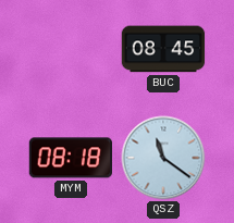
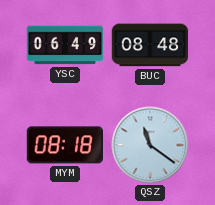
YSC: none -> 06:49 (65, 45)
BUC: 08:45 -> 08:48 (150, 45)
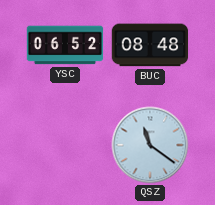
YSC: 06:49 -> 06:52 (65, 45)
MYM: 08:18 -> none (64, 145)
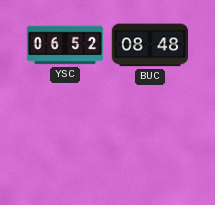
QSZ: 11:21 -> none (150, 145)
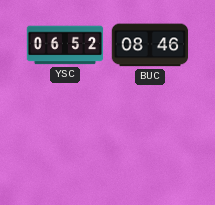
BUC: 08:48 -> 08:46 (150, 45)
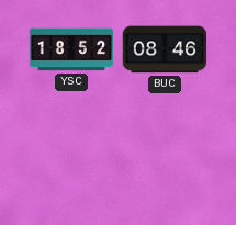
YSC: 06:52 -> 18:52 (71, 49)
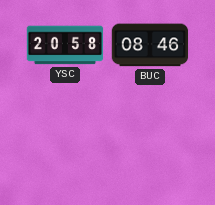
YSC: 18:52 -> 20:58 (65, 45)
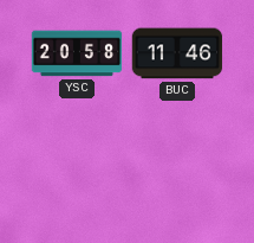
BUC: 08:46 -> 11:46 (177, 53)
